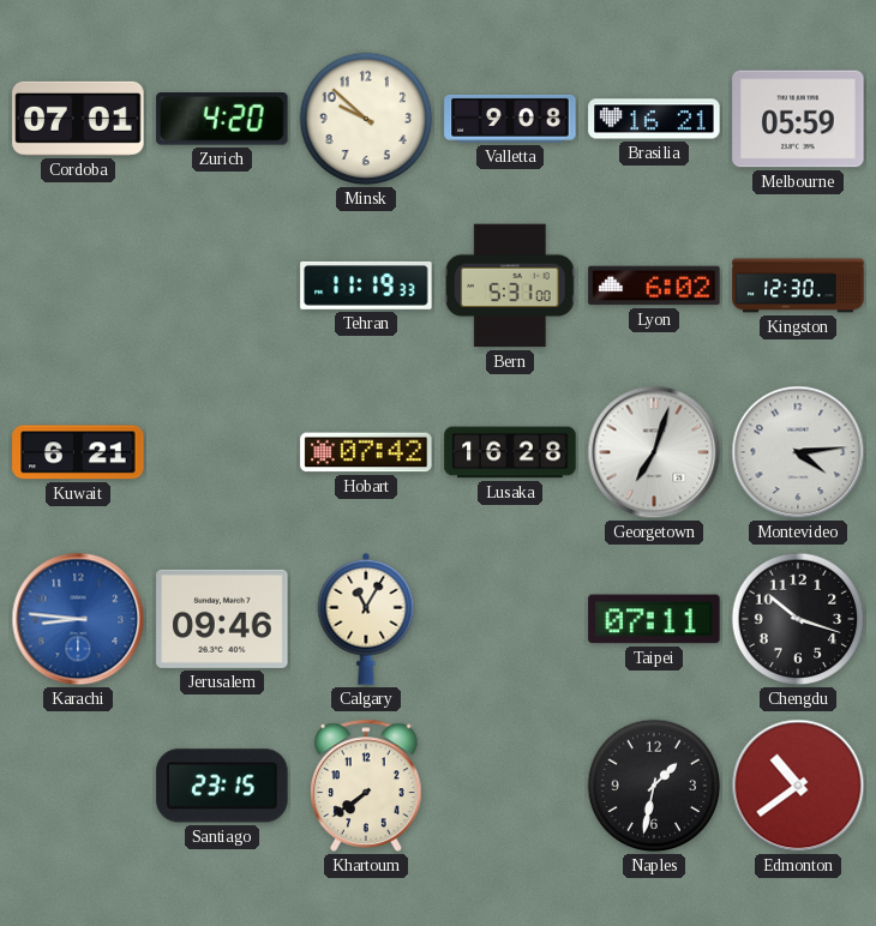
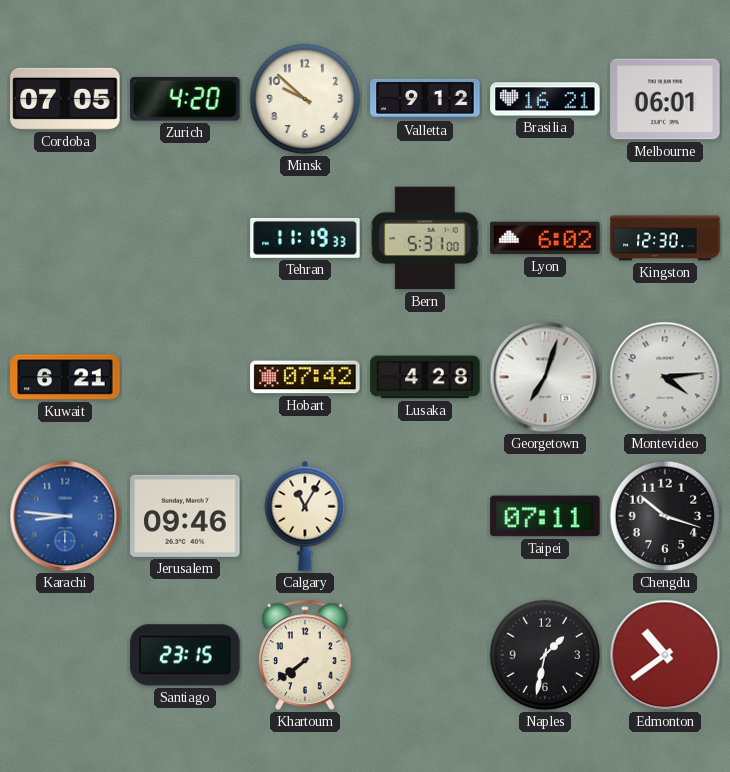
Cordoba: 07:01 -> 07:05 (65, 99)
Valletta: 9:08 -> 9:12 (425, 99)
Melbourne: 05:59 -> 06:01 (665, 99)
Lusaka: 16:28 -> 4:28 (425, 377)
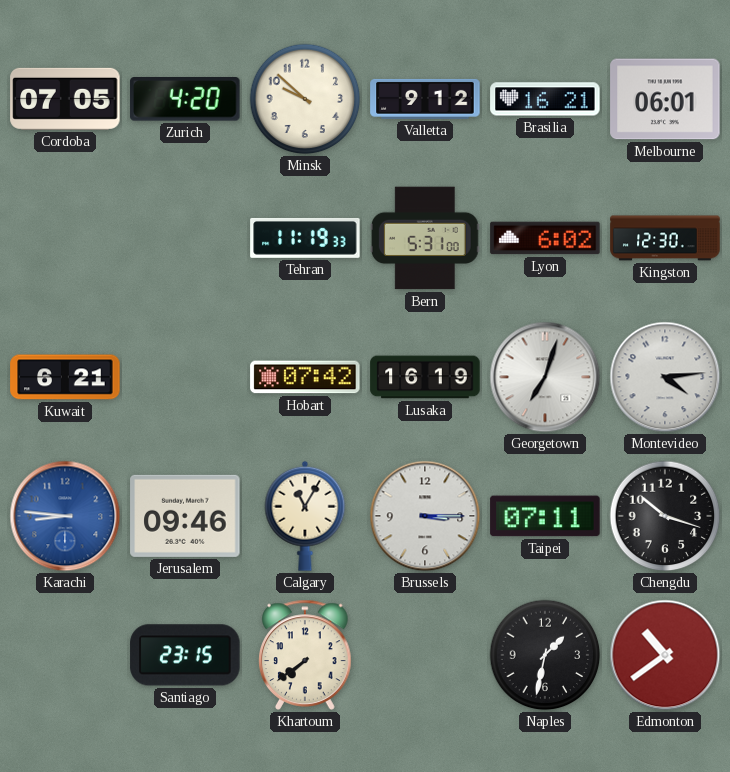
Lusaka: 4:28 -> 16:19 (425, 377)
Brussels: none -> 3:15 (425, 516)
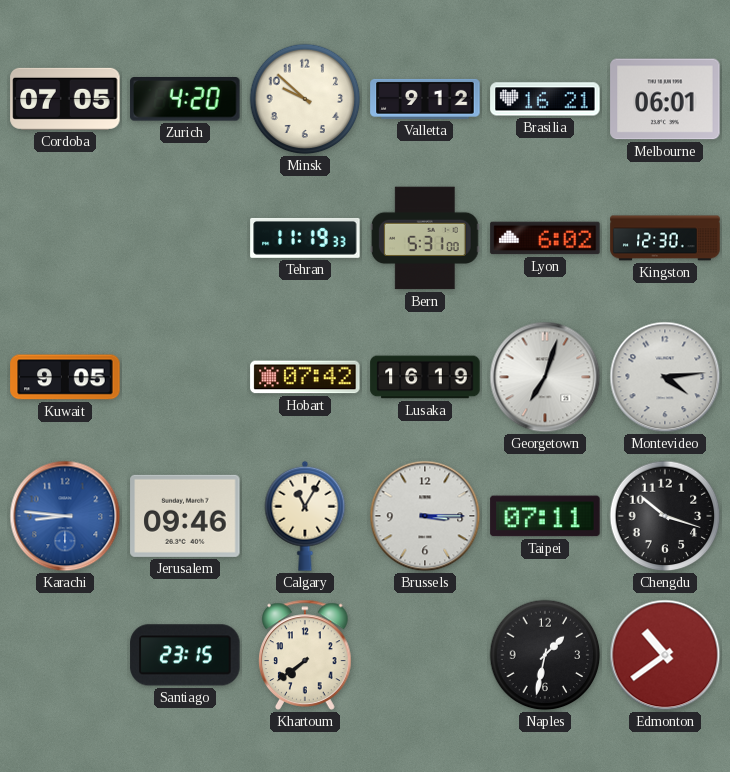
Kuwait: 6:21 -> 9:05 (65, 377)
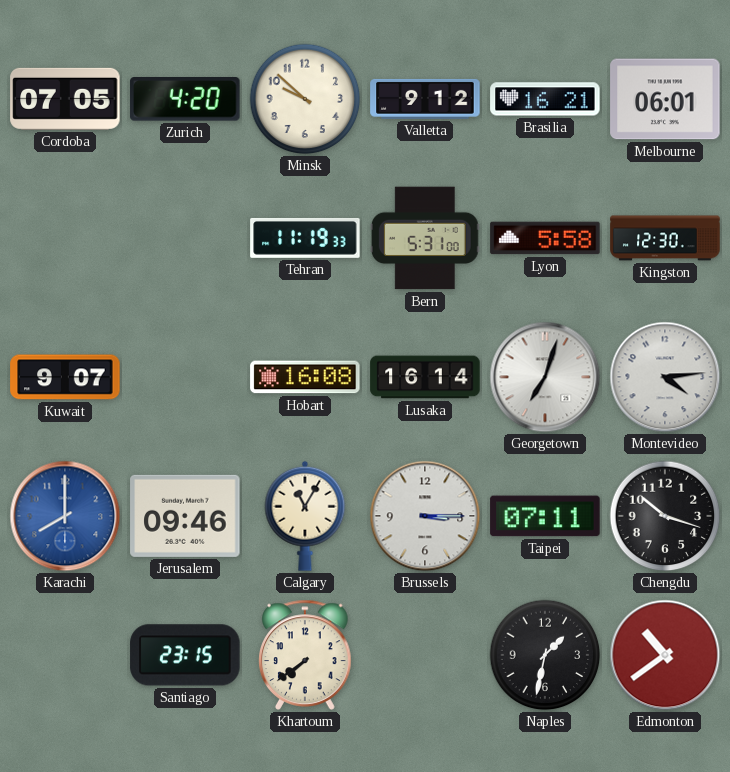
Lyon: 6:02 -> 5:58 (545, 238)
Kuwait: 9:05 -> 9:07 (65, 377)
Hobart: 07:42 -> 16:08 (305, 377)
Lusaka: 16:19 -> 16:14 (425, 377)
Karachi: 8:46 -> 8:00 (65, 516)
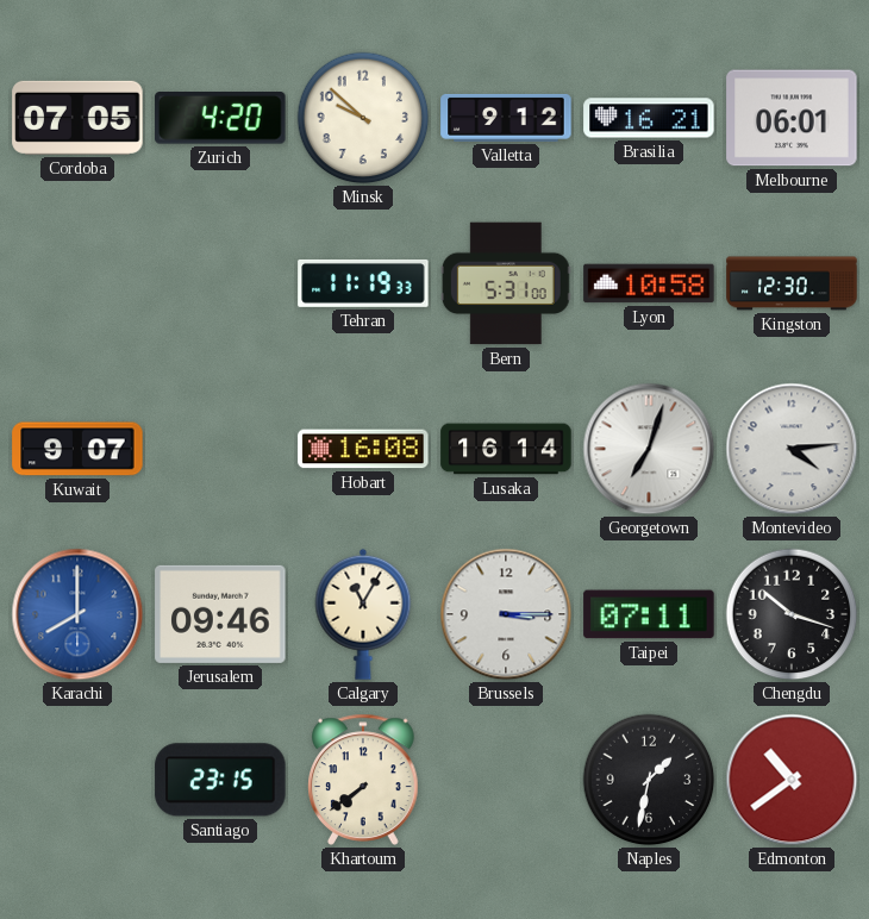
Lyon: 5:58 -> 10:58 (649, 283)
